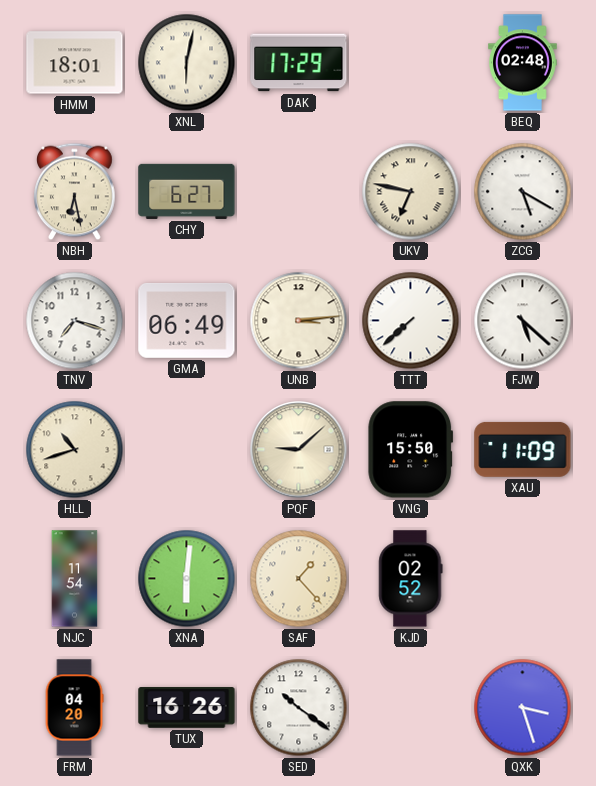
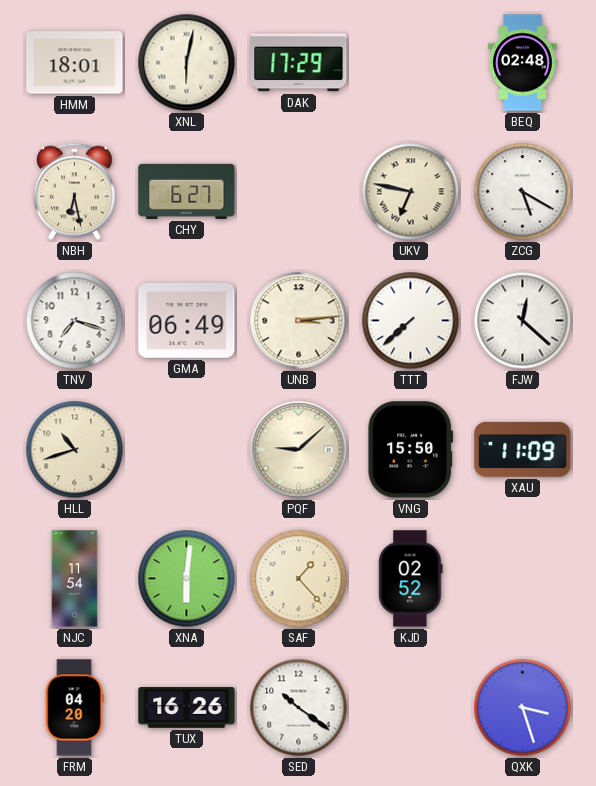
FJW: 5:22 -> 12:22 (523, 321)
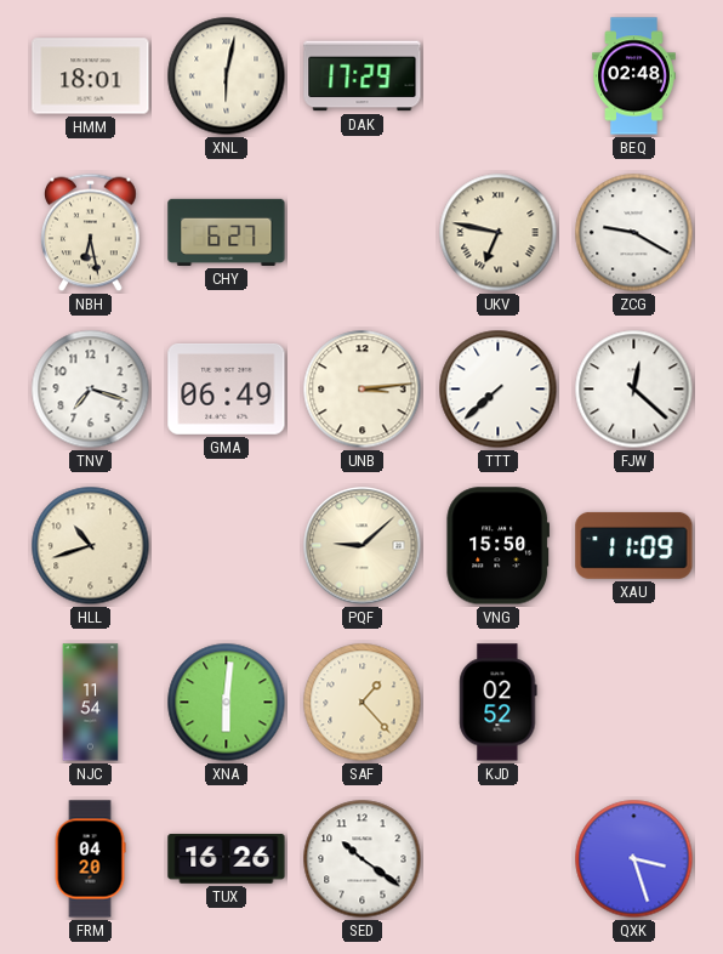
ZCG: 5:20 -> 9:20 (634, 233)
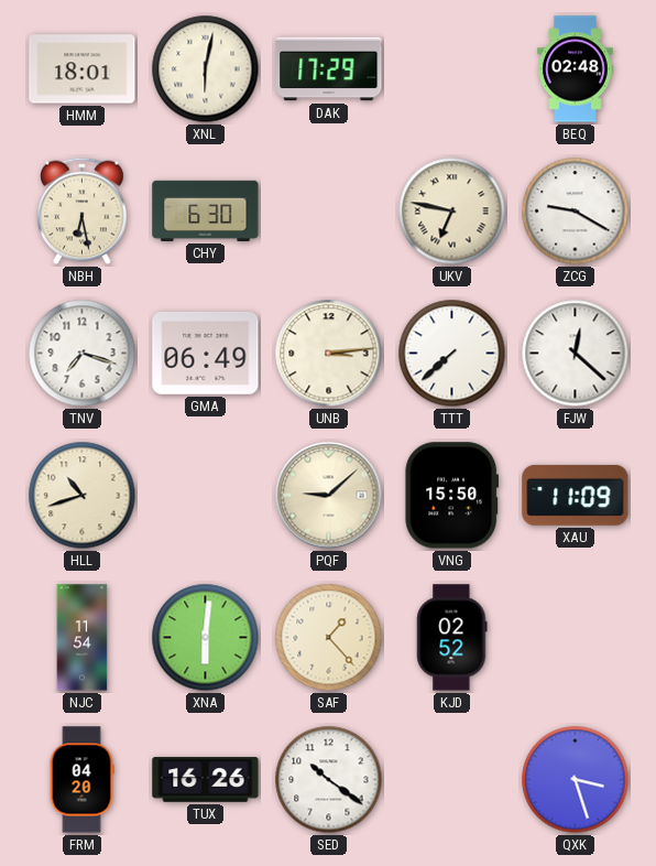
CHY: 6:27 -> 6:30 (206, 210)
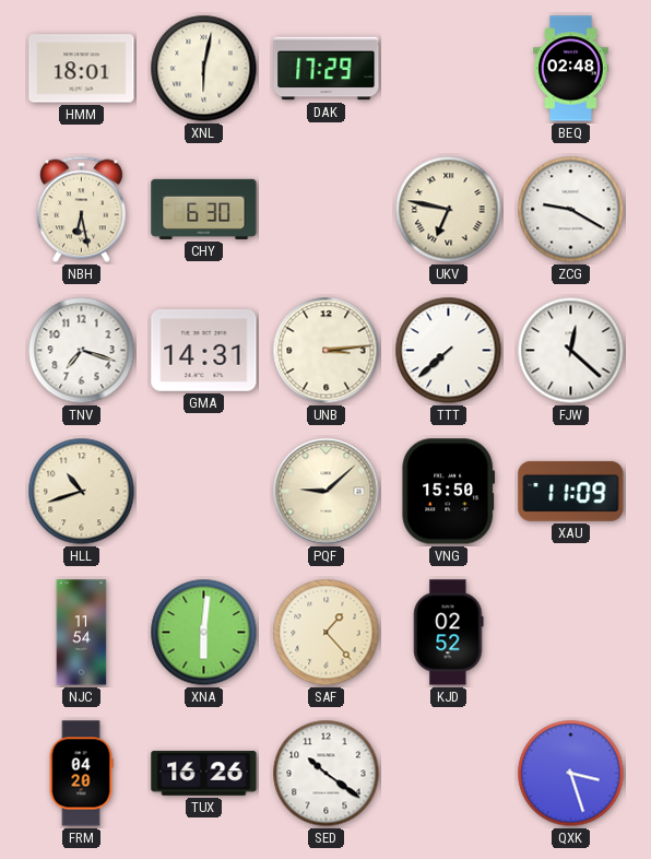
GMA: 06:49 -> 14:31 (204, 350)
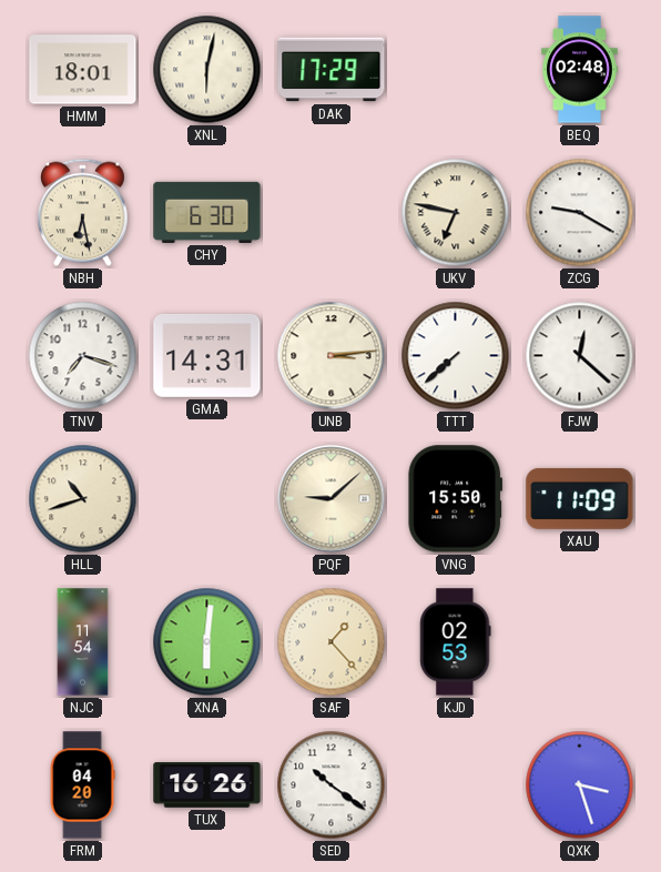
KJD: 02:52 -> 02:53 (456, 642)
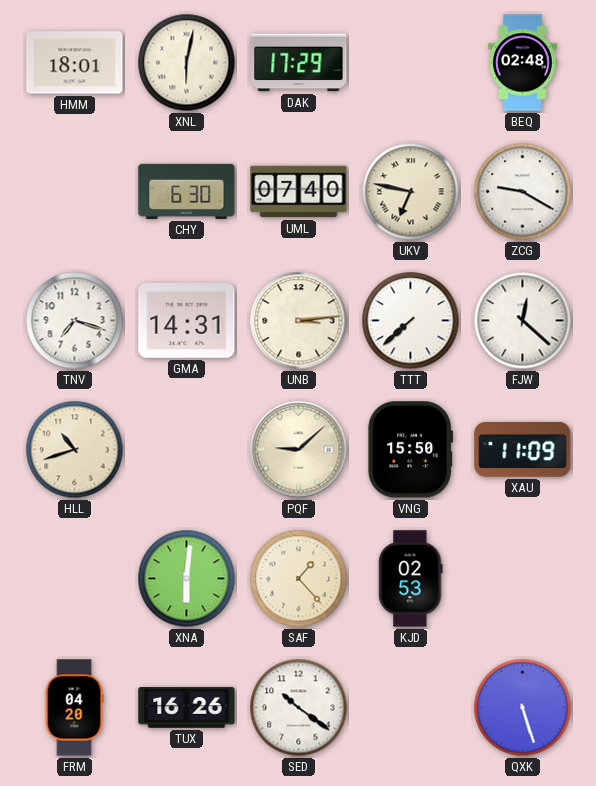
NBH: 6:28 -> none (83, 213)
UML: none -> 07:40 (299, 192)
NJC: 11:54 -> none (83, 642)
QXK: 3:27 -> 5:27 (523, 708)
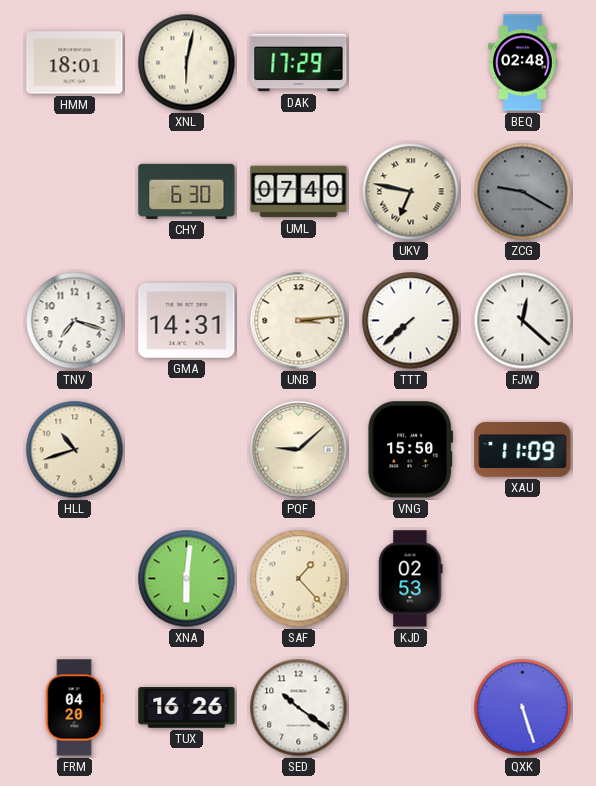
ZCG dial: white -> grey (523, 192)
